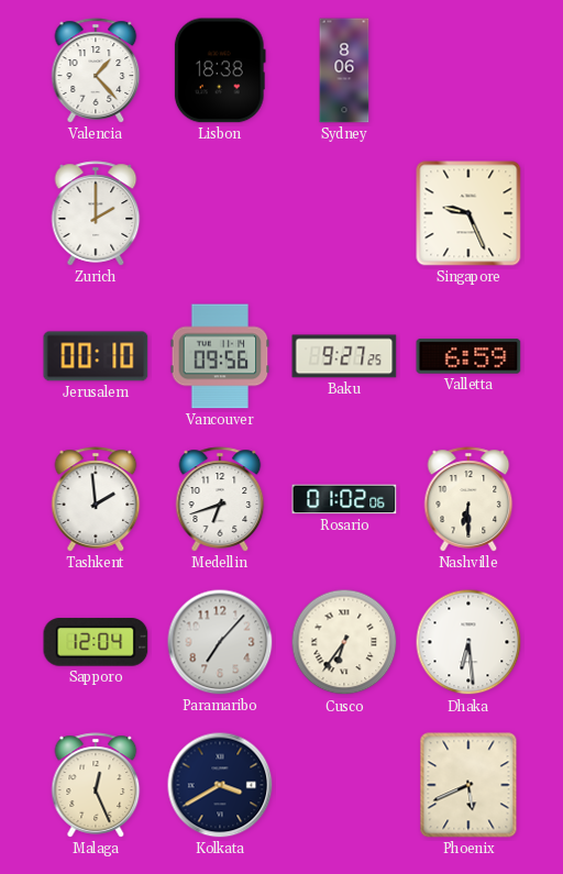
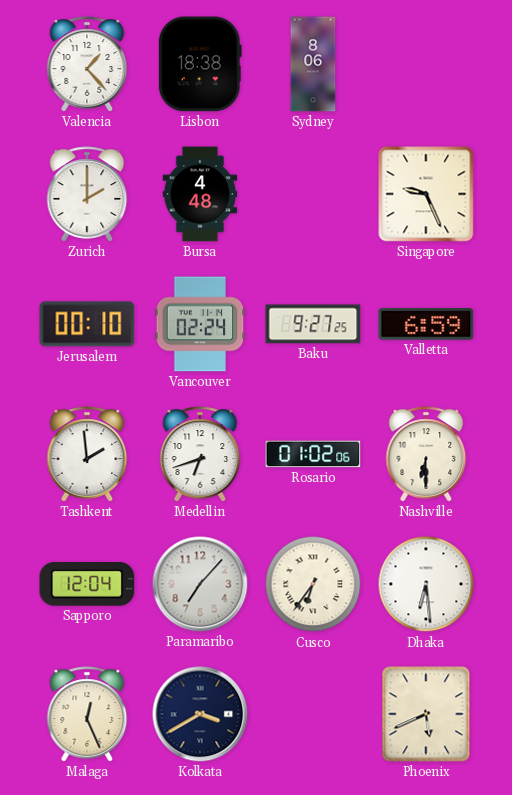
Bursa: none -> 4:48 (200, 194)
Vancouver: 09:56 -> 02:24 (200, 324)
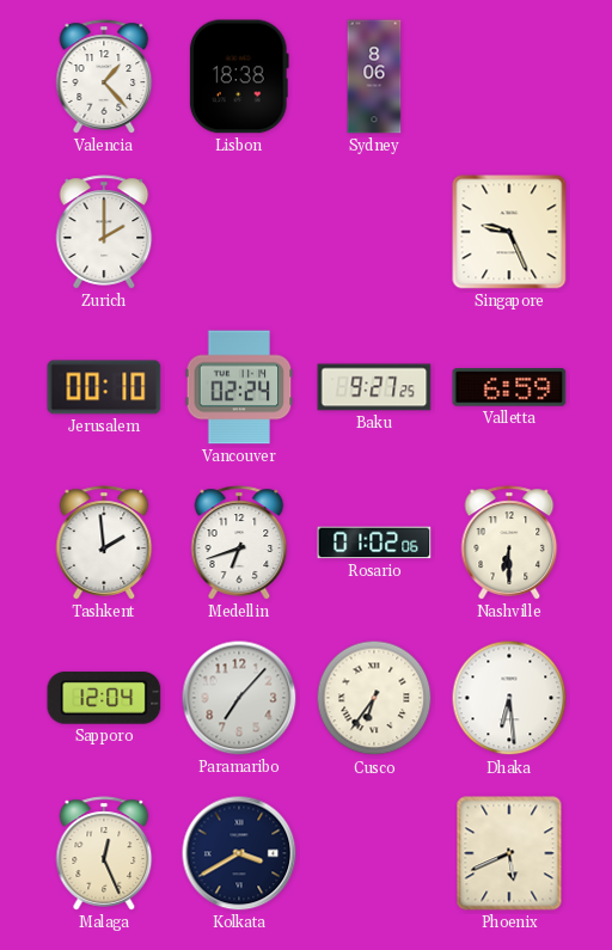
Bursa: 4:48 -> none (200, 194)
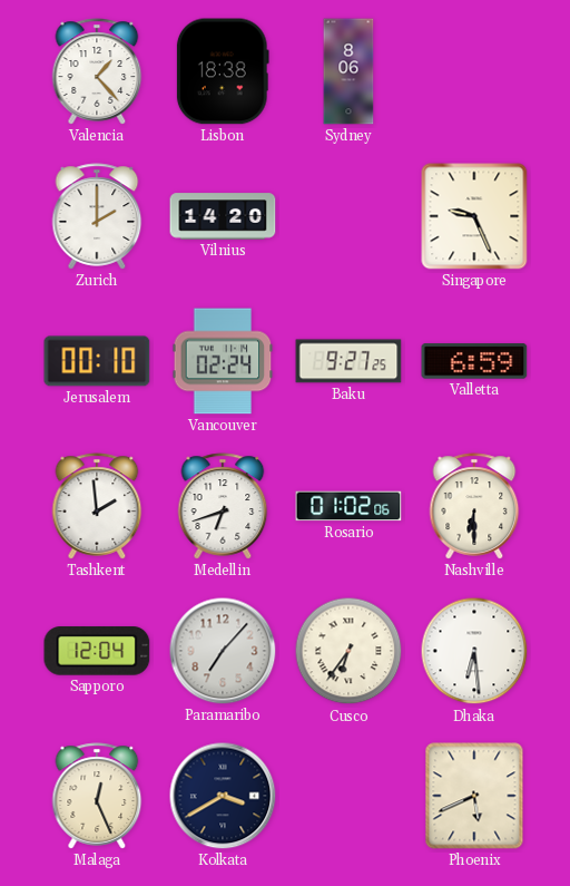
Vilnius: none -> 14:20 (223, 216)
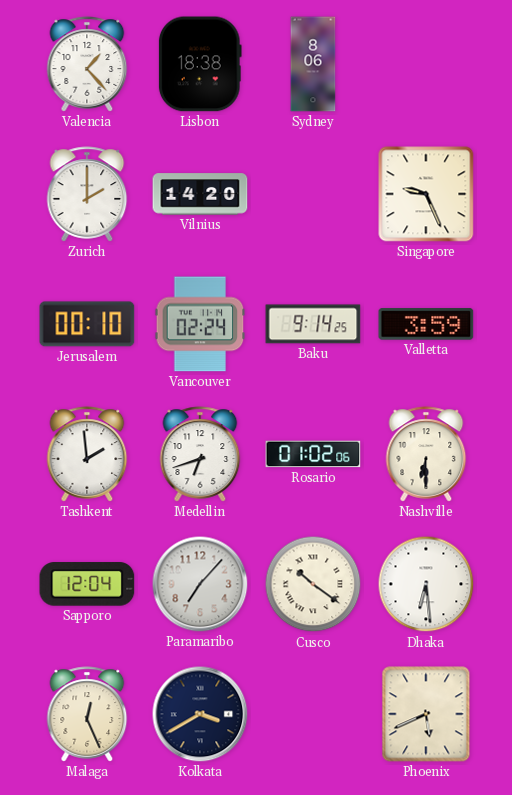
Baku: 9:27 -> 9:14 (313, 324)
Valletta: 6:59 -> 3:59 (426, 324)
Cusco: 6:36 -> 10:21 (313, 584)
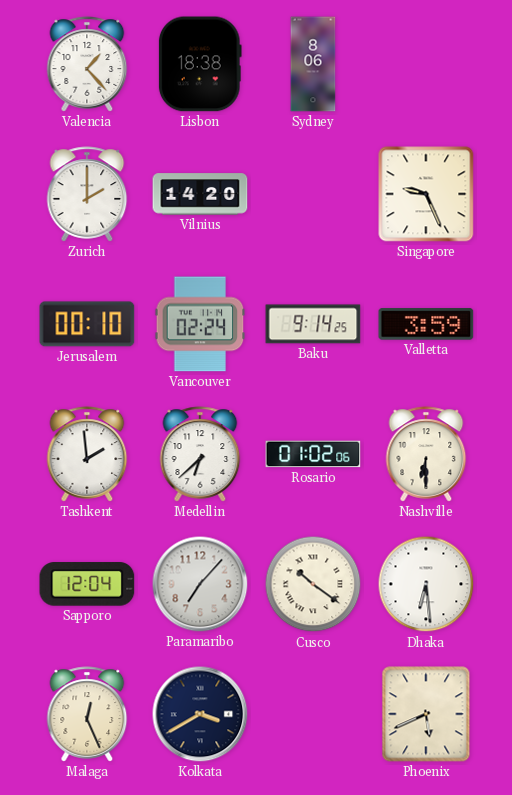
Medellin: 6:42 -> 6:38 (200, 454)
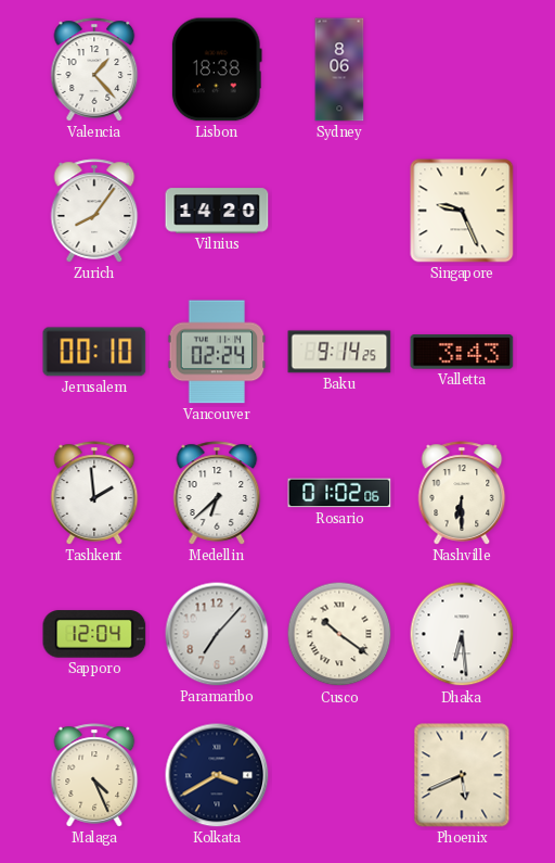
Zurich: 2:00 -> 8:06 (94, 211)
Valletta: 3:59 -> 3:43 (462, 352)
Malaga: 12:26 -> 4:26 (94, 775)
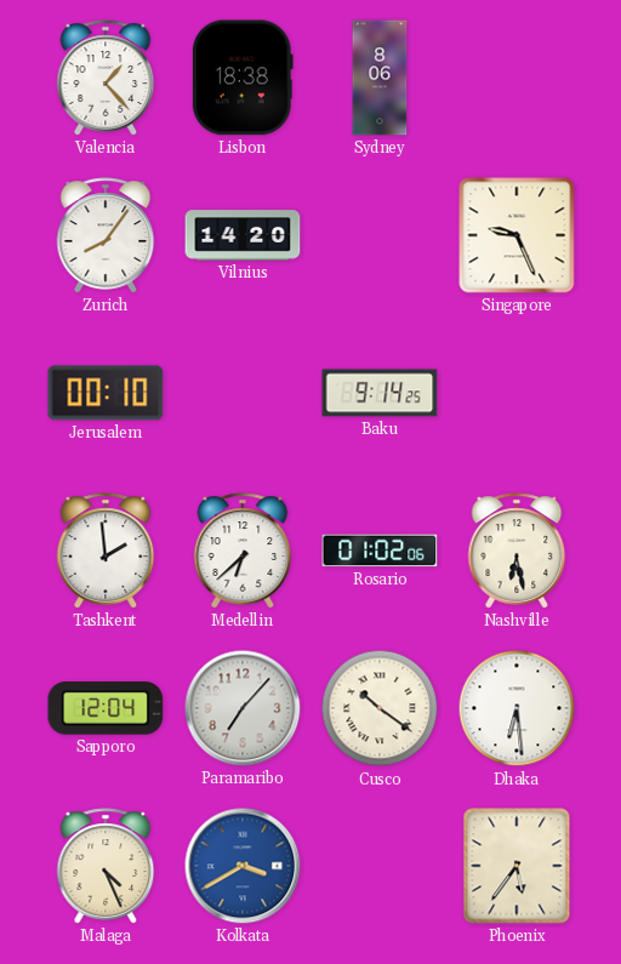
Vancouver: 02:24 -> none (217, 352)
Valletta: 3:43 -> none (462, 352)
Nashville: 6:30 -> 6:28 (517, 551)
Kolkata dial: navy -> blue (243, 866)
Phoenix: 5:41 -> 5:36 (517, 866)
